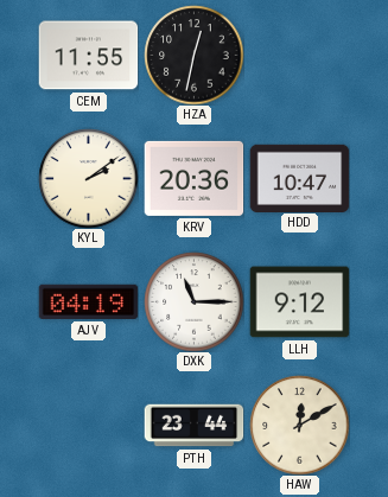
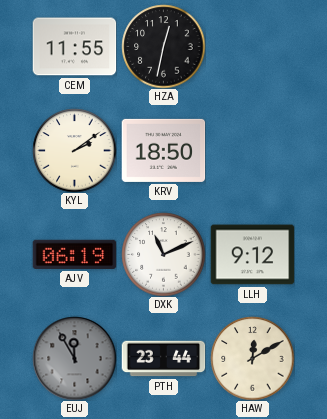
KRV: 20:36 -> 18:50 (163, 150)
HDD: 10:47 -> none (299, 178)
AJV: 04:19 -> 06:19 (74, 254)
DXK: 11:15 -> 11:11 (163, 254)
EUJ: none -> 11:55 (74, 358)
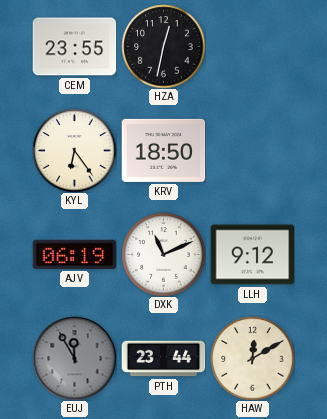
CEM: 11:55 -> 23:55 (74, 47)
KYL: 2:09 -> 6:24 (74, 150)
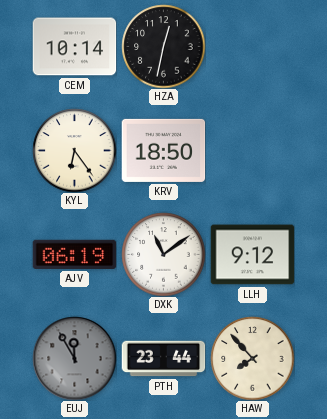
CEM: 23:55 -> 10:14 (74, 47)
DXK: 11:11 -> 11:09 (163, 254)
HAW: 12:10 -> 7:53 (252, 358)
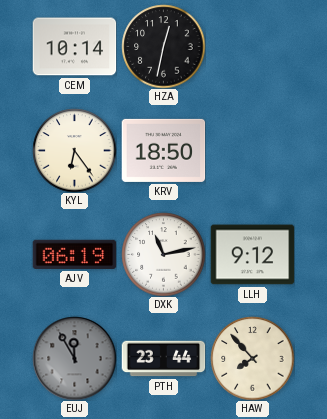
DXK: 11:09 -> 11:13 (163, 254)
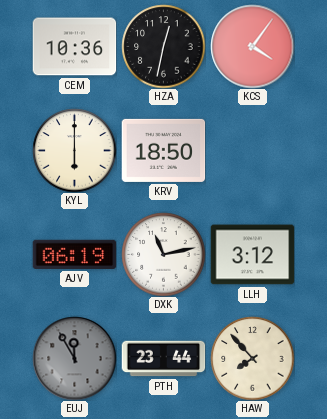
CEM: 10:14 -> 10:36 (74, 47)
KCS: none -> 4:06 (252, 46)
KYL: 6:24 -> 6:00 (74, 150)
LLH: 9:12 -> 3:12 (252, 255)
